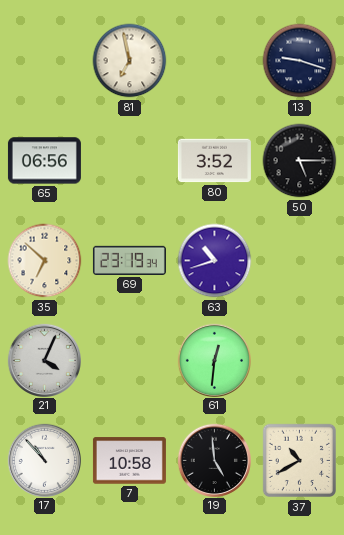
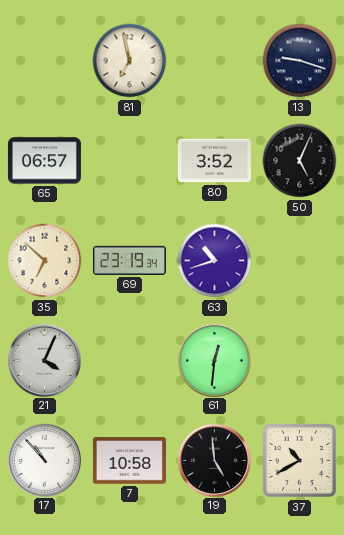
65: 06:56 -> 06:57 (44, 161)
50: 5:15 -> 5:04 (300, 161)
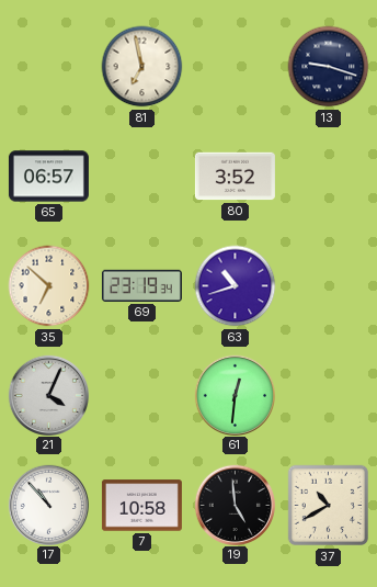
50: 5:04 -> none (300, 161)
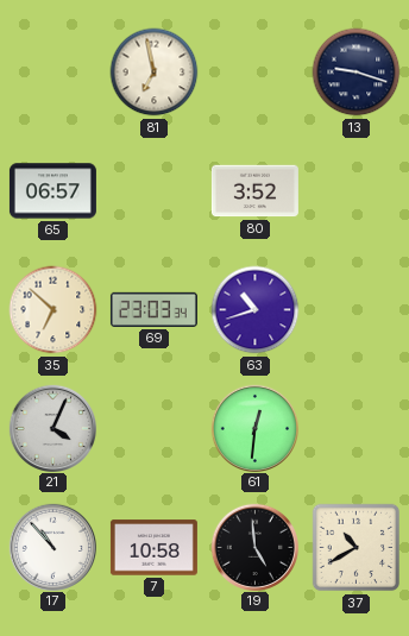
69: 23:19 -> 23:03 (153, 309)
